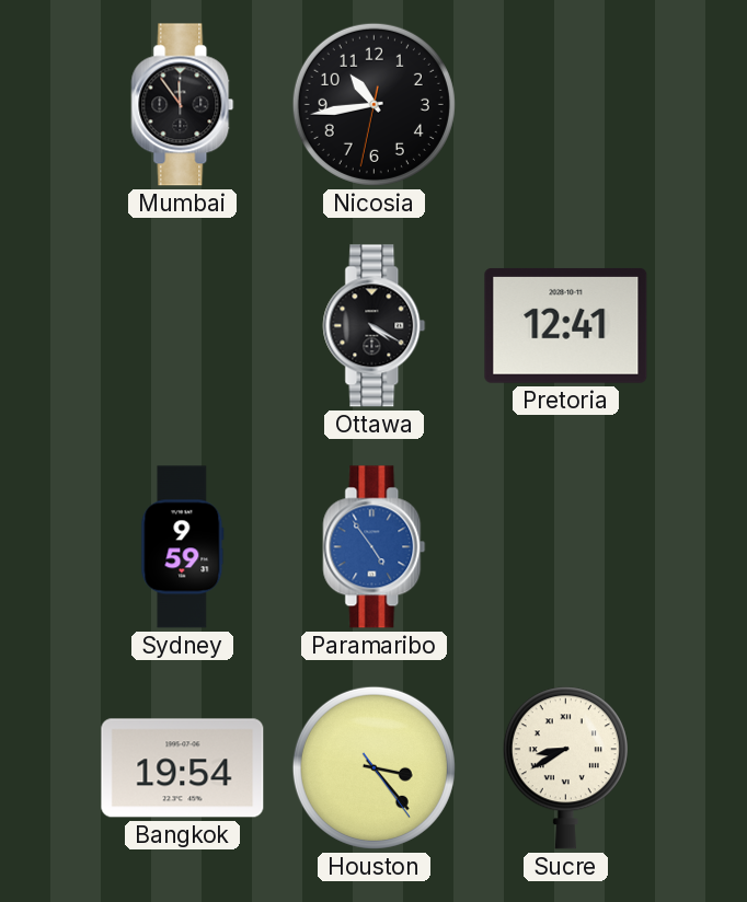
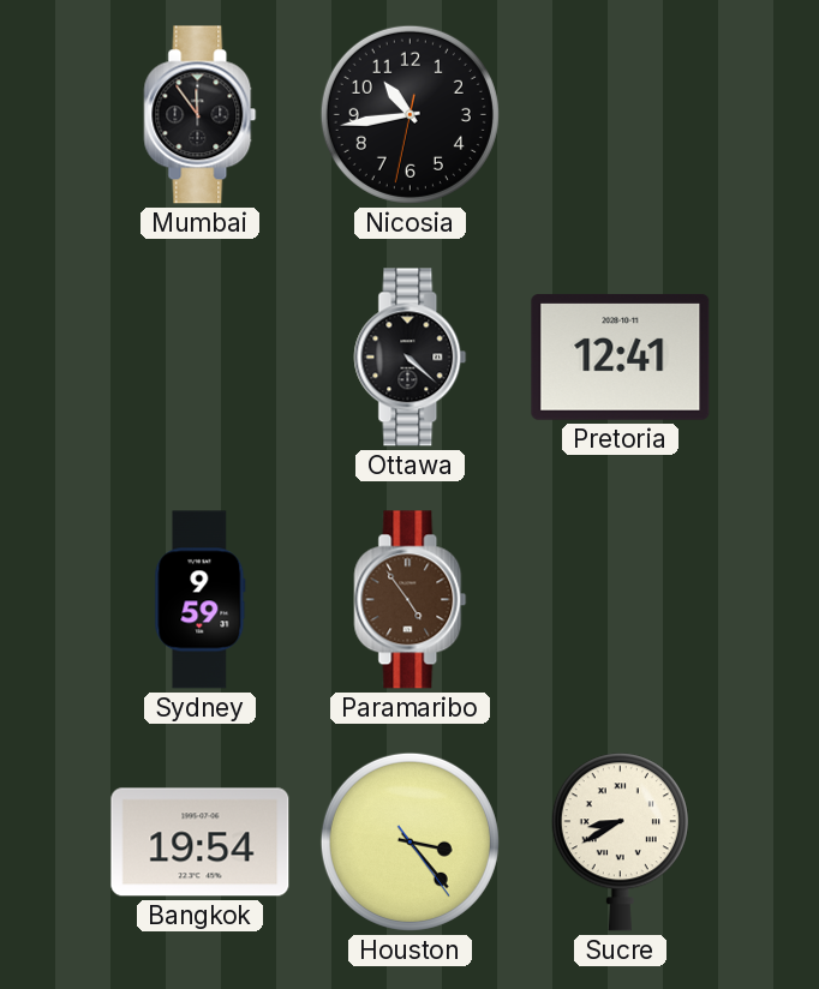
Ottawa: 4:20 -> 4:22 (411, 358)
Paramaribo dial: blue -> brown (411, 600)
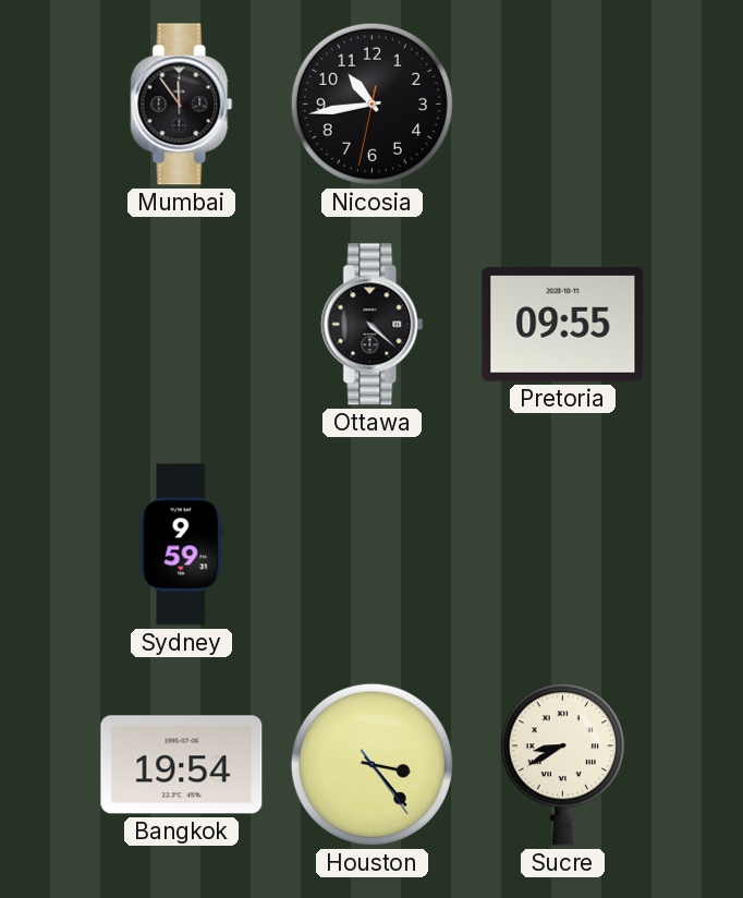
Pretoria: 12:41 -> 09:55 (563, 325)
Paramaribo: 4:54 -> none (411, 600)
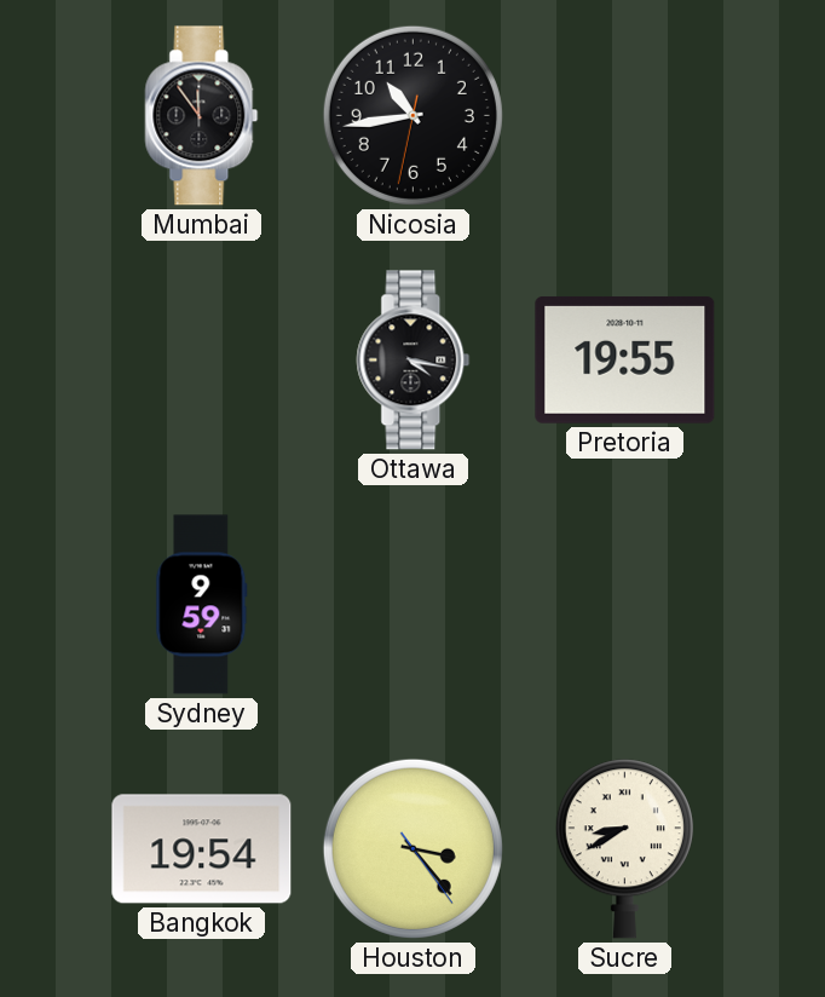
Ottawa: 4:22 -> 4:17 (414, 361)
Pretoria: 09:55 -> 19:55 (625, 361)
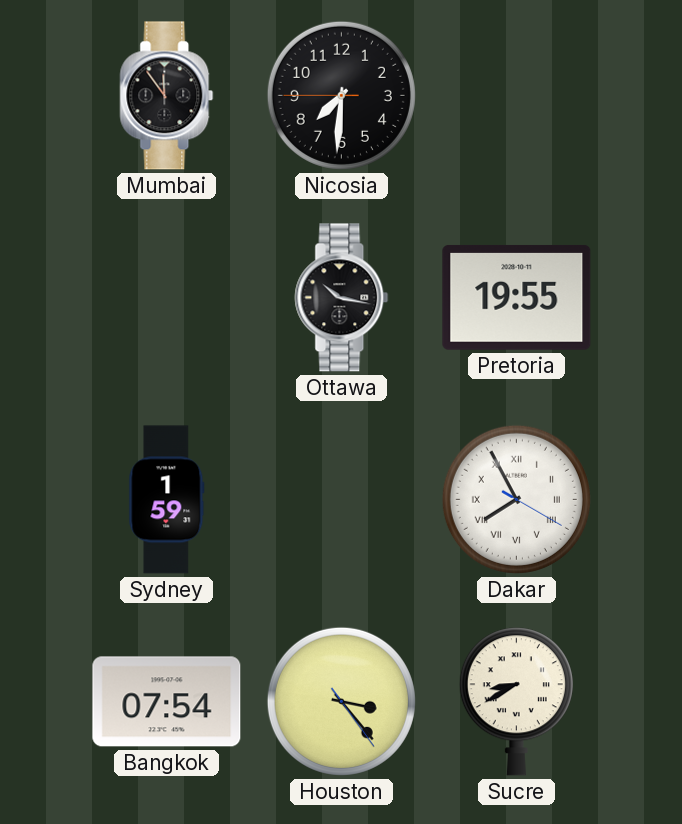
Nicosia: 10:43 -> 7:30 (341, 95)
Ottawa: 4:17 -> 10:17 (342, 298)
Sydney: 9:59 -> 1:59 (167, 500)
Dakar: none -> 7:55 (516, 499)
Bangkok: 19:54 -> 07:54 (167, 702)
